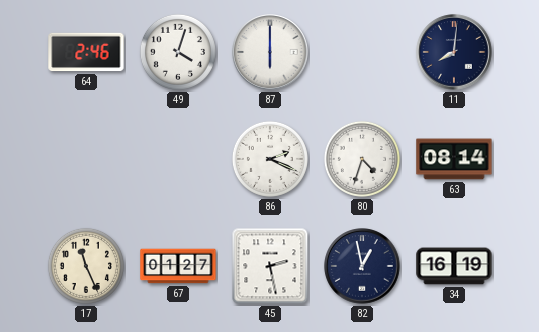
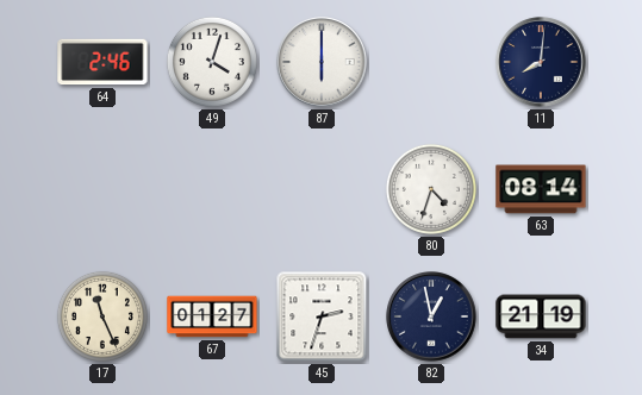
86: 2:19 -> none (270, 159)
45: 2:28 -> 2:33 (322, 316)
34: 16:19 -> 21:19 (541, 316)
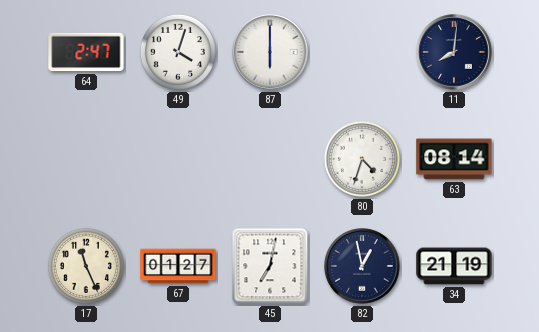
64: 2:46 -> 2:47 (86, 52)
45: 2:33 -> 7:02 (270, 266)
